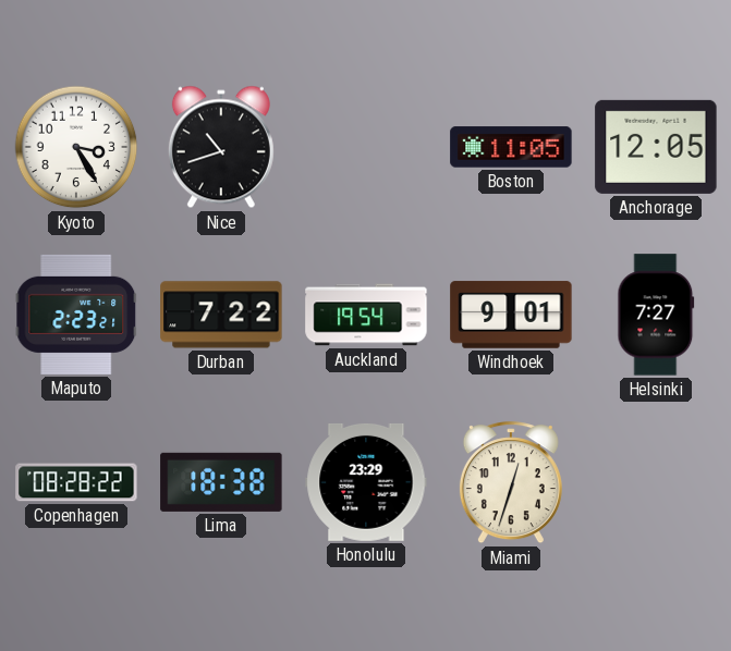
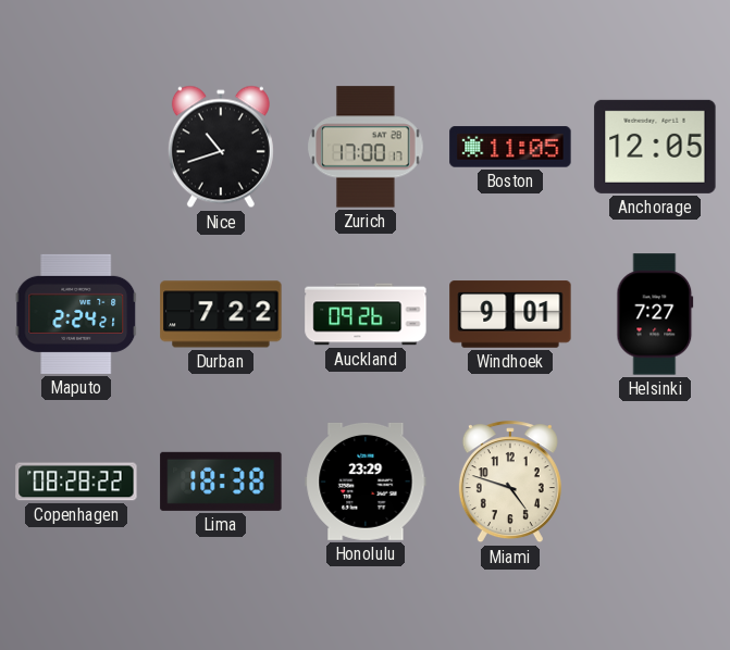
Kyoto: 3:25 -> none (76, 147)
Zurich: none -> 17:00 (366, 147)
Maputo: 2:23 -> 2:24 (76, 314)
Auckland: 19:54 -> 09:26 (366, 314)
Miami: 12:33 -> 4:48 (510, 483)
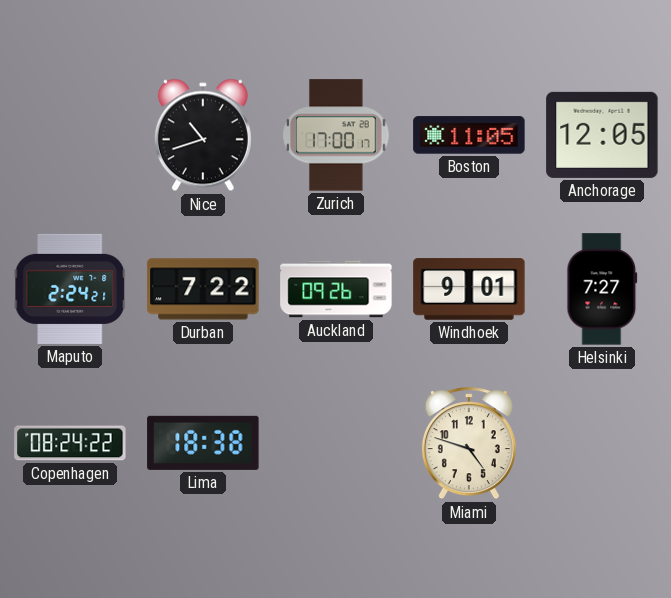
Copenhagen: 08:28 -> 08:24 (70, 443)
Honolulu: 23:29 -> none (366, 482)
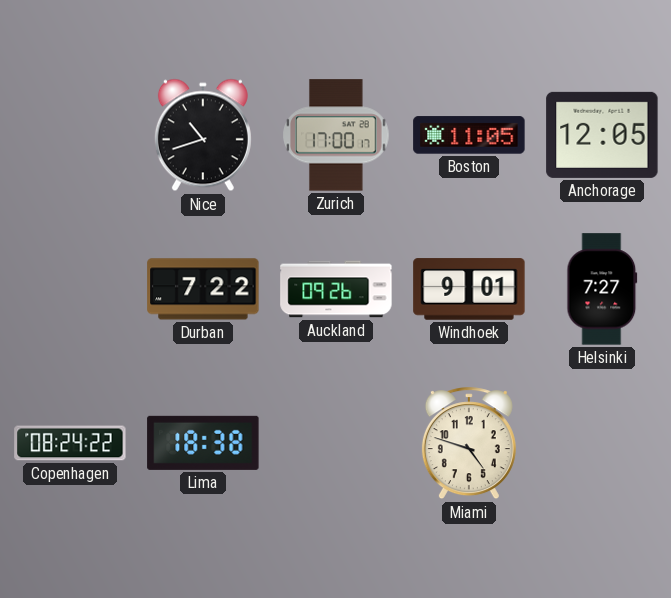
Maputo: 2:24 -> none (70, 289)
